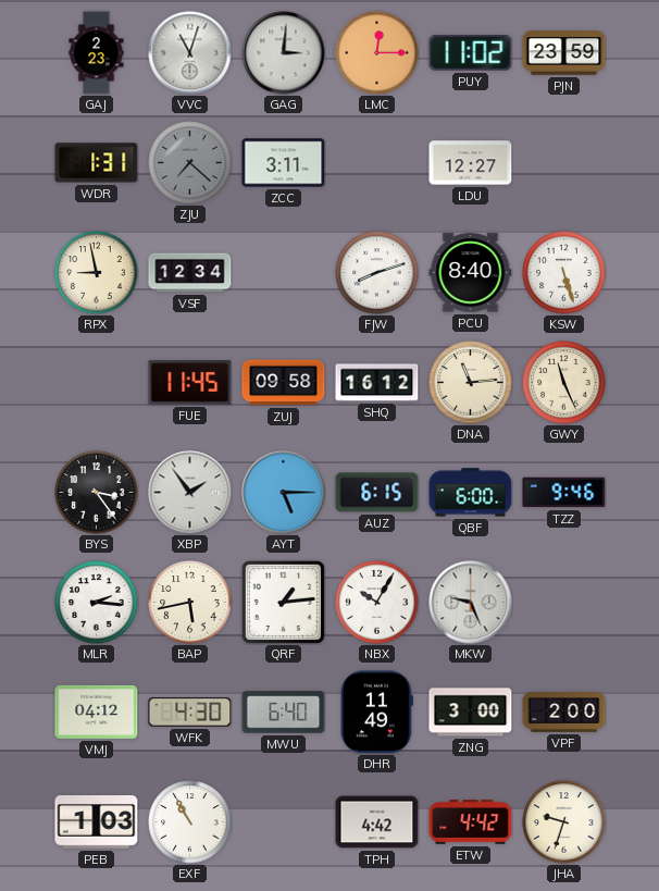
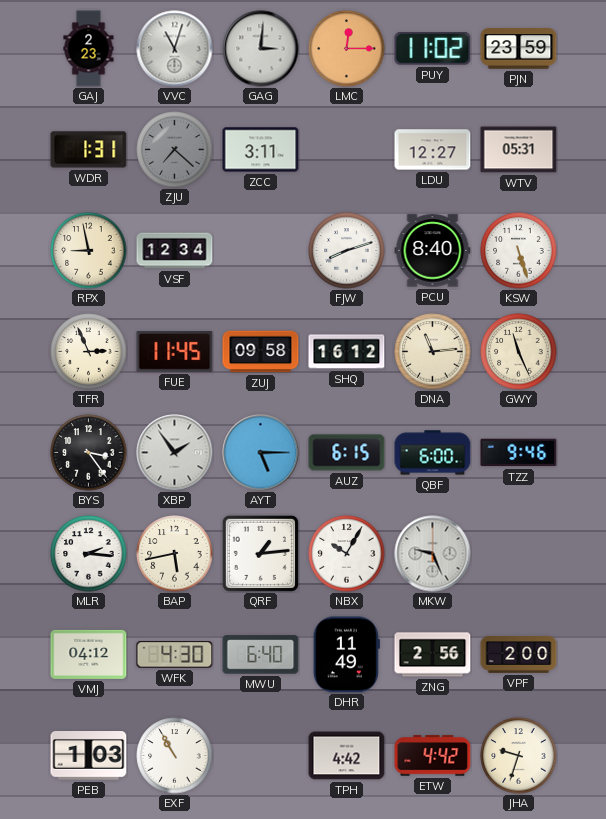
WTV: none -> 05:31 (519, 150)
TFR: none -> 2:56 (89, 352)
ZNG: 3:00 -> 2:56 (433, 655)
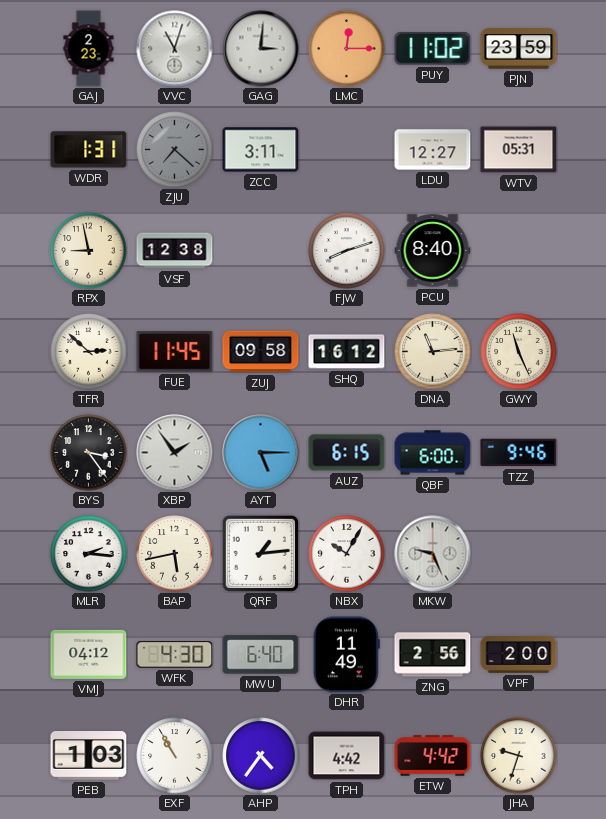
VSF: 12:34 -> 12:38 (175, 251)
KSW: 5:27 -> none (519, 251)
TFR: 2:56 -> 2:52 (89, 352)
AHP: none -> 4:36 (261, 756)
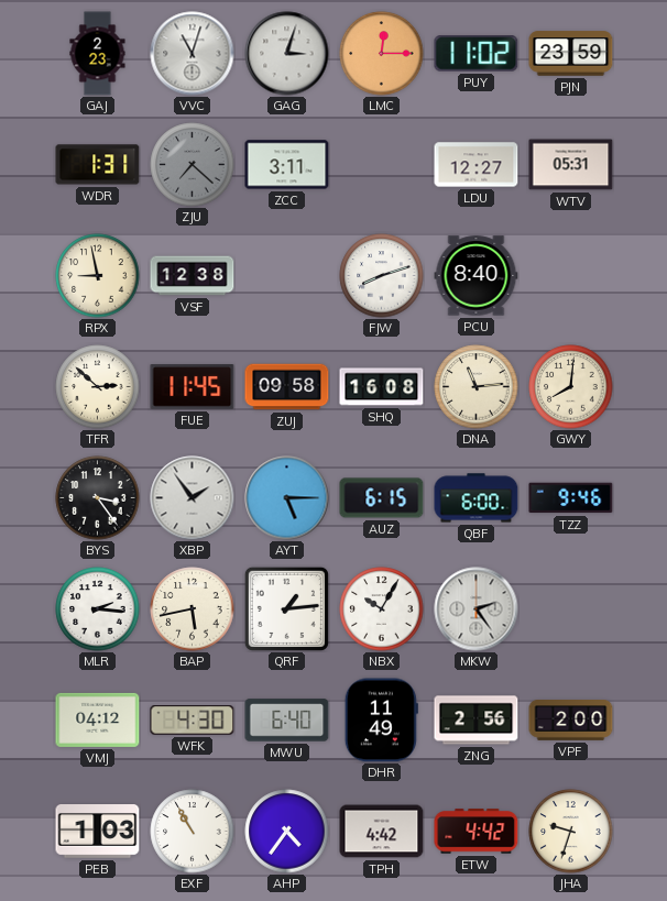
GAG: 3:01 -> 3:03 (287, 54)
SHQ: 16:12 -> 16:08 (382, 387)
GWY: 11:26 -> 8:01 (571, 387)
MKW: 9:26 -> 2:24 (477, 609)
